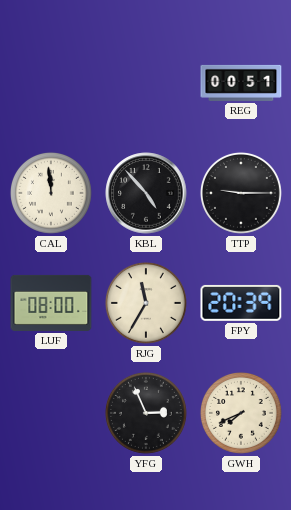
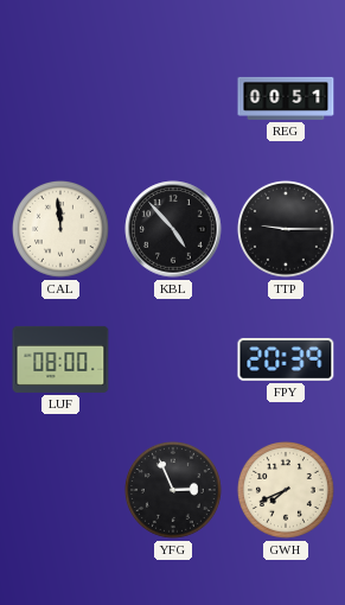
RJG: 11:35 -> none (146, 303)
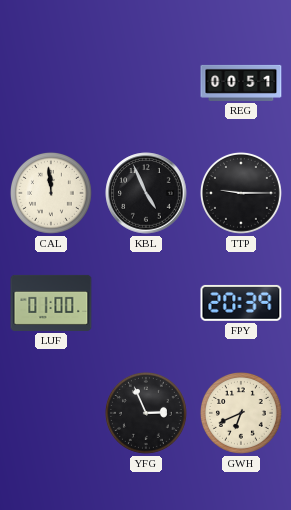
KBL: 4:53 -> 4:56 (146, 193)
LUF: 08:00 -> 01:00 (51, 303)
GWH: 7:41 -> 6:41 (241, 413)
